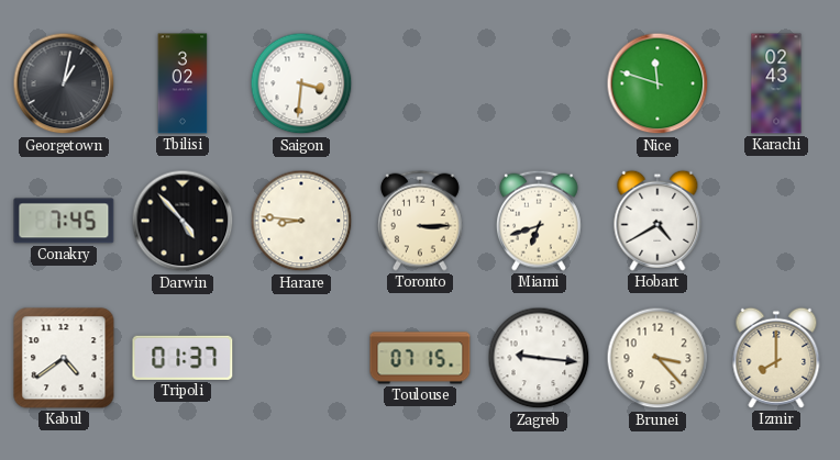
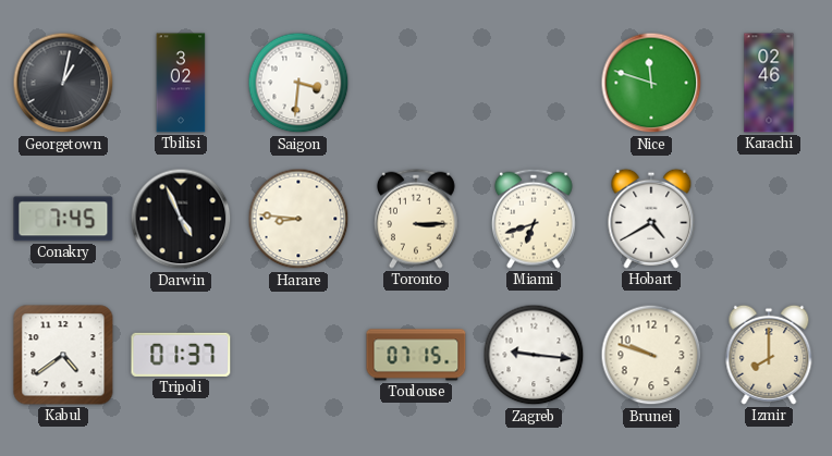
Karachi: 02:43 -> 02:46 (769, 83)
Darwin: 4:53 -> 4:56 (181, 219)
Brunei: 3:23 -> 9:48 (651, 355)
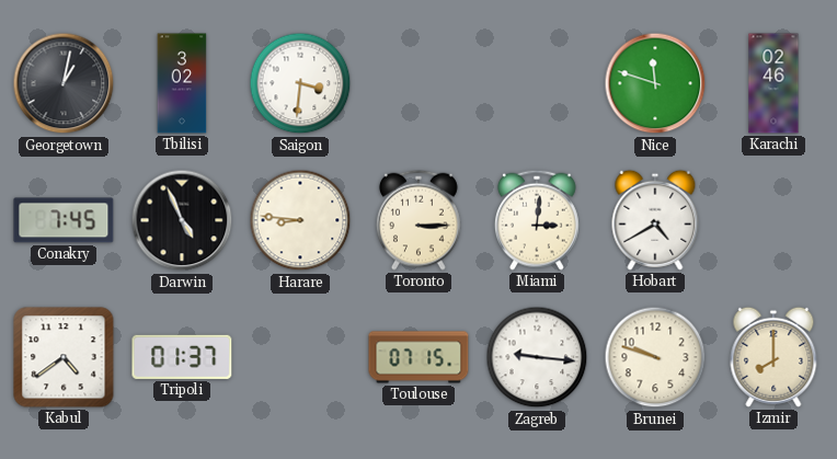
Miami: 6:42 -> 3:01 (537, 220)
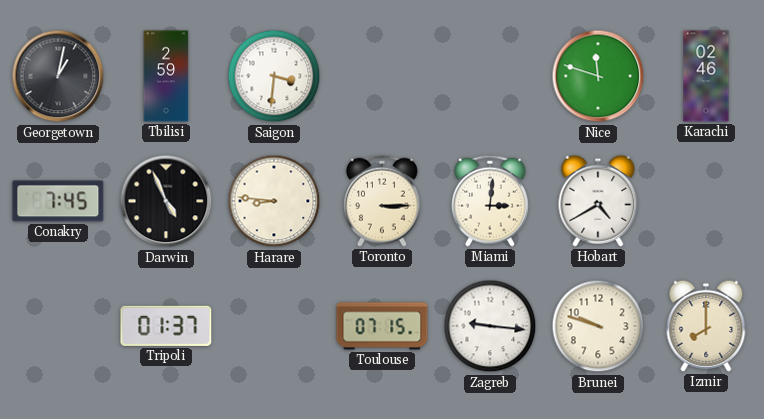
Tbilisi: 3:02 -> 2:59 (166, 76)
Kabul: 4:39 -> none (64, 357)
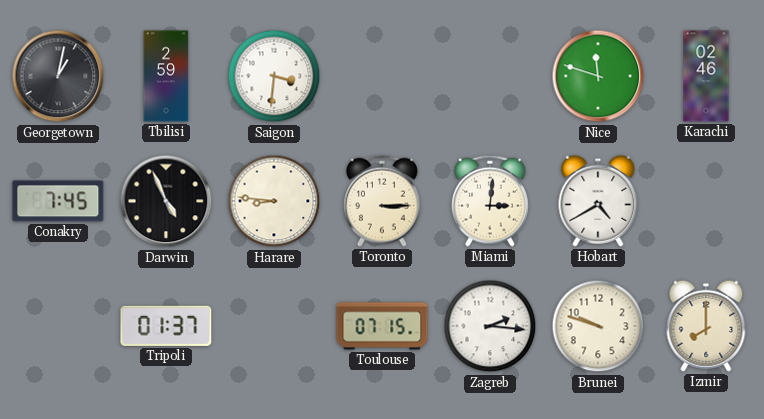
Zagreb: 9:16 -> 2:16 (490, 326)
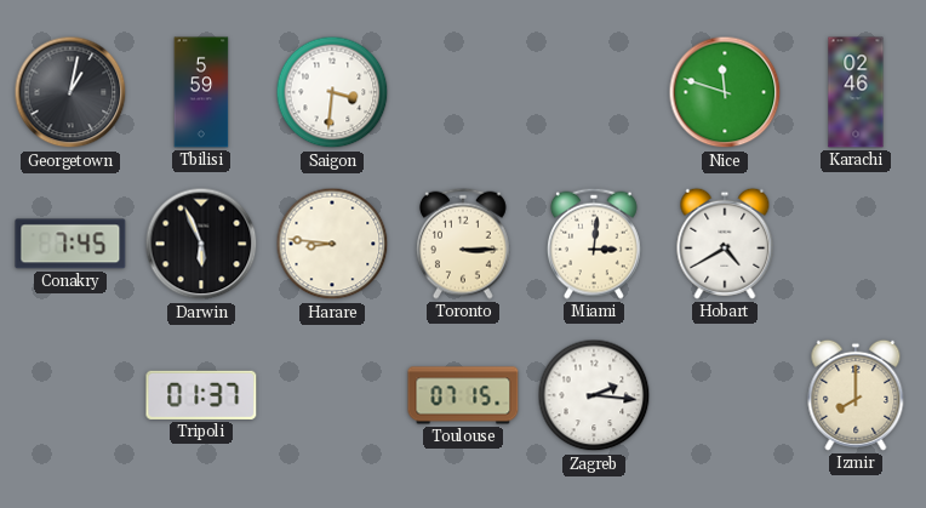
Tbilisi: 2:59 -> 5:59 (201, 92)
Darwin: 4:56 -> 5:56 (201, 244)
Brunei: 9:48 -> none (598, 326)
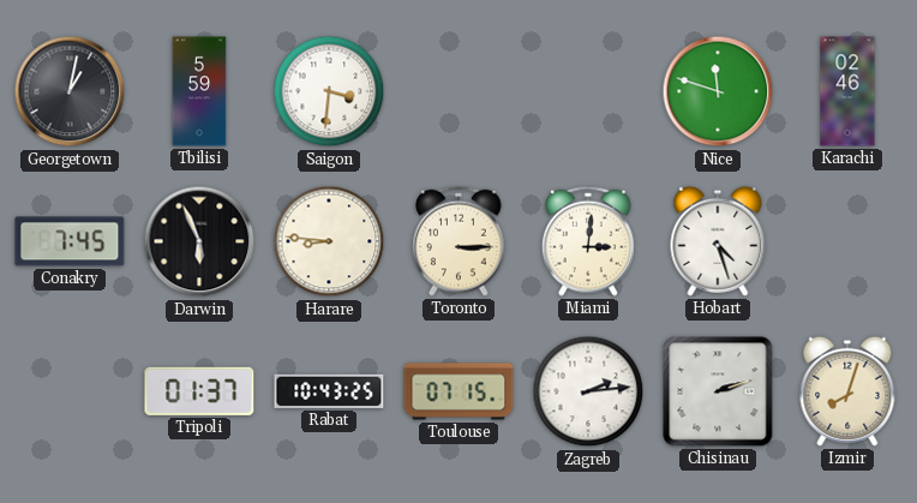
Hobart: 4:40 -> 4:27 (718, 241)
Rabat: none -> 10:43 (329, 391)
Zagreb: 2:16 -> 2:14 (588, 391)
Chisinau: none -> 2:12 (718, 391)
Izmir: 8:00 -> 8:03 (847, 391)
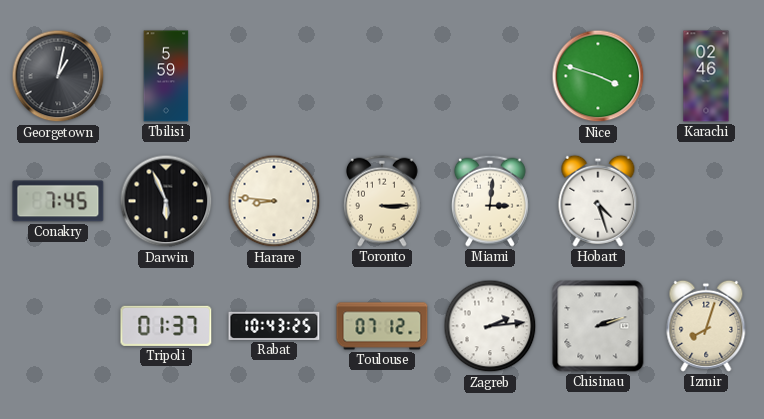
Saigon: 3:31 -> none (329, 91)
Nice: 11:48 -> 3:48 (598, 76)
Toulouse: 07:15 -> 07:12 (382, 326)
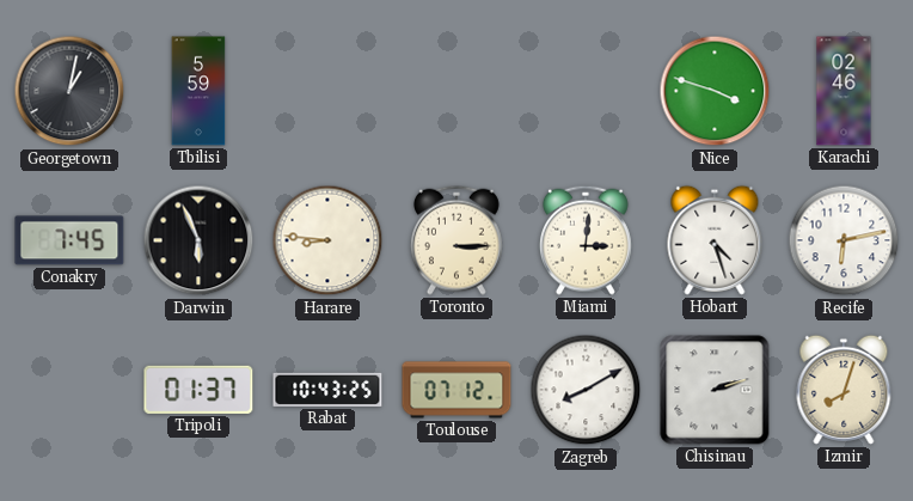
Recife: none -> 6:13 (844, 240)
Zagreb: 2:14 -> 8:10 (586, 390)
